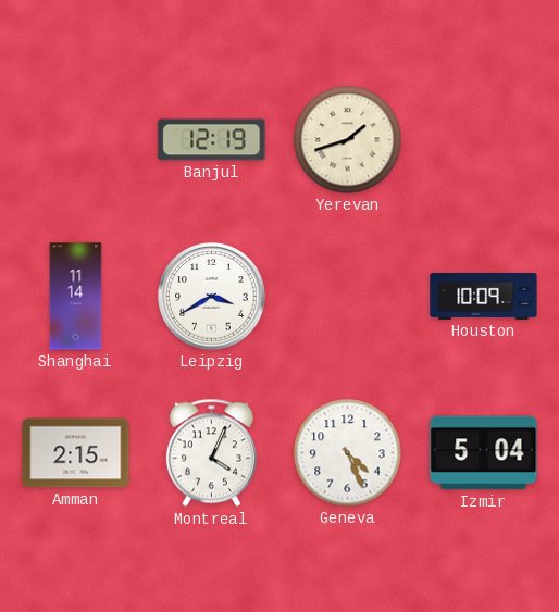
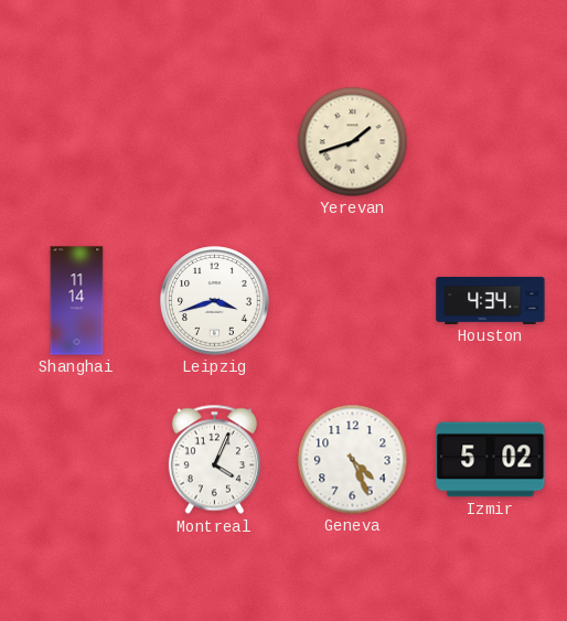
Banjul: 12:19 -> none (212, 140)
Leipzig: 3:40 -> 3:42 (215, 301)
Houston: 10:09 -> 4:34 (491, 300)
Amman: 2:15 -> none (76, 453)
Izmir: 5:04 -> 5:02 (491, 460)
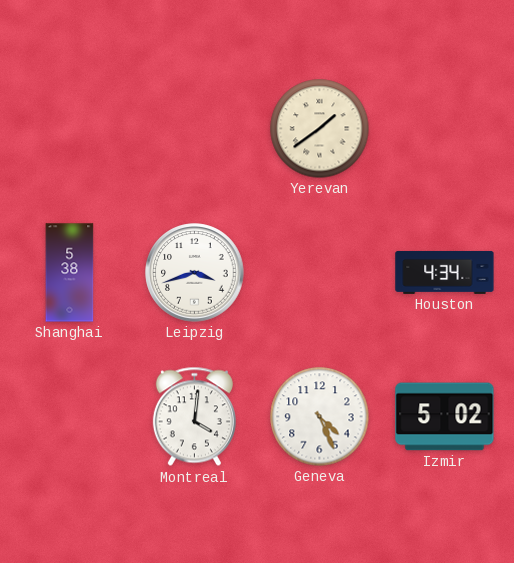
Yerevan: 1:42 -> 1:39 (320, 129)
Shanghai: 11:14 -> 5:38 (70, 273)
Montreal: 4:04 -> 4:01 (194, 417)
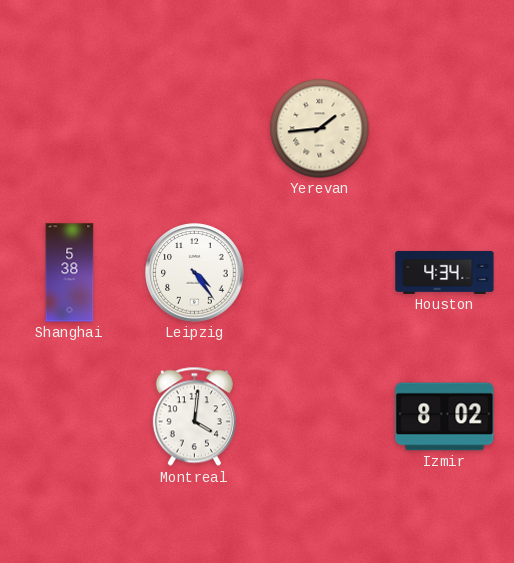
Yerevan: 1:39 -> 1:44 (320, 129)
Leipzig: 3:42 -> 4:24 (195, 273)
Geneva: 4:26 -> none (320, 417)
Izmir: 5:02 -> 8:02 (445, 417)
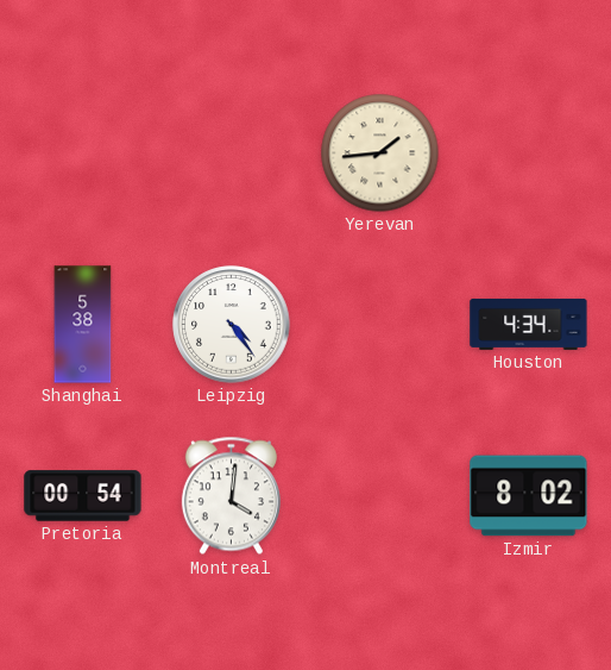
Pretoria: none -> 00:54 (83, 496)
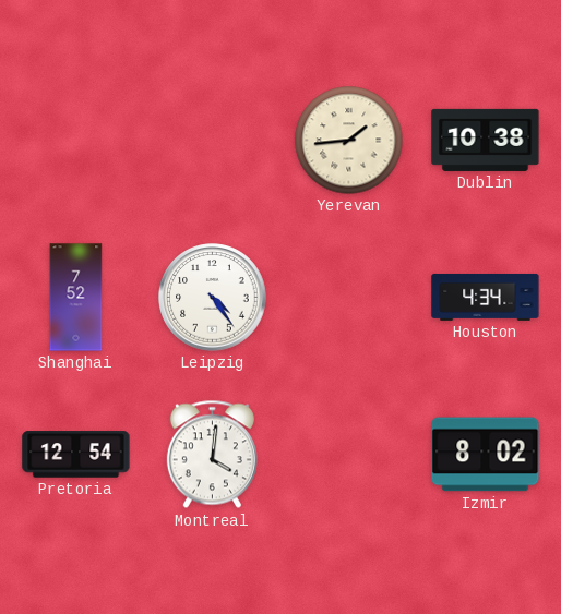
Dublin: none -> 10:38 (486, 140)
Shanghai: 5:38 -> 7:52 (76, 298)
Pretoria: 00:54 -> 12:54 (76, 455)
